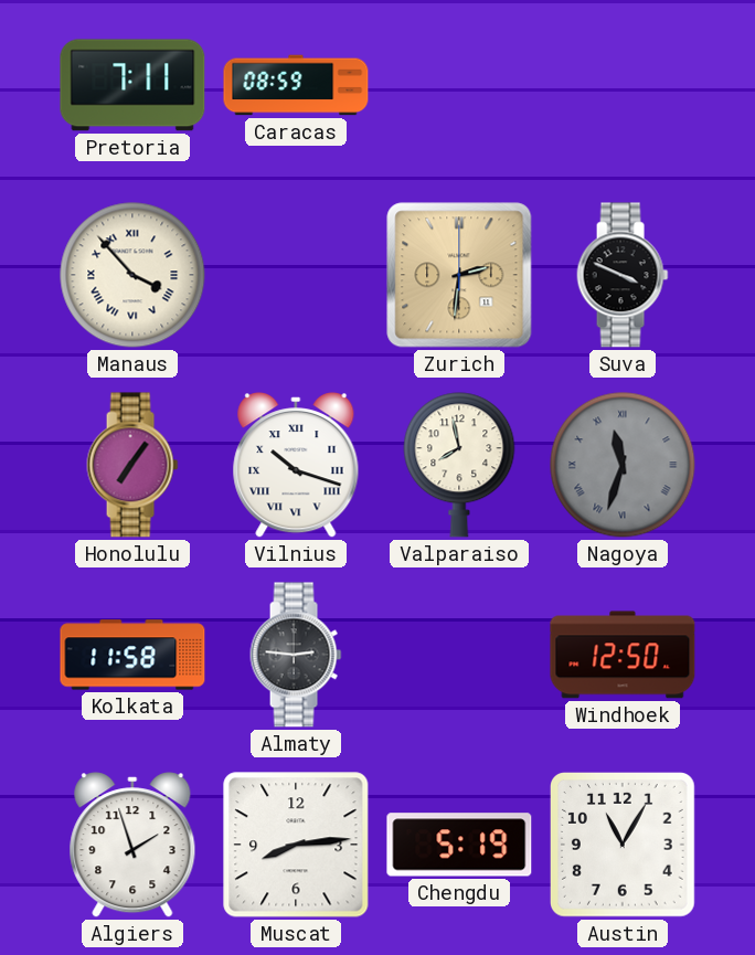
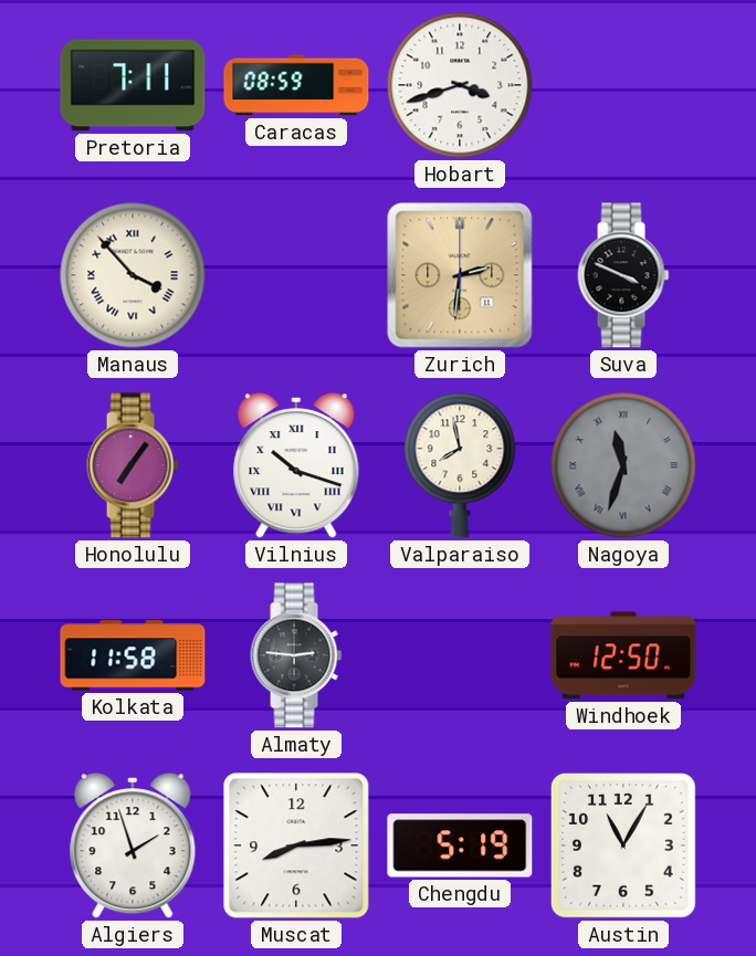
Hobart: none -> 3:42 (460, 85)
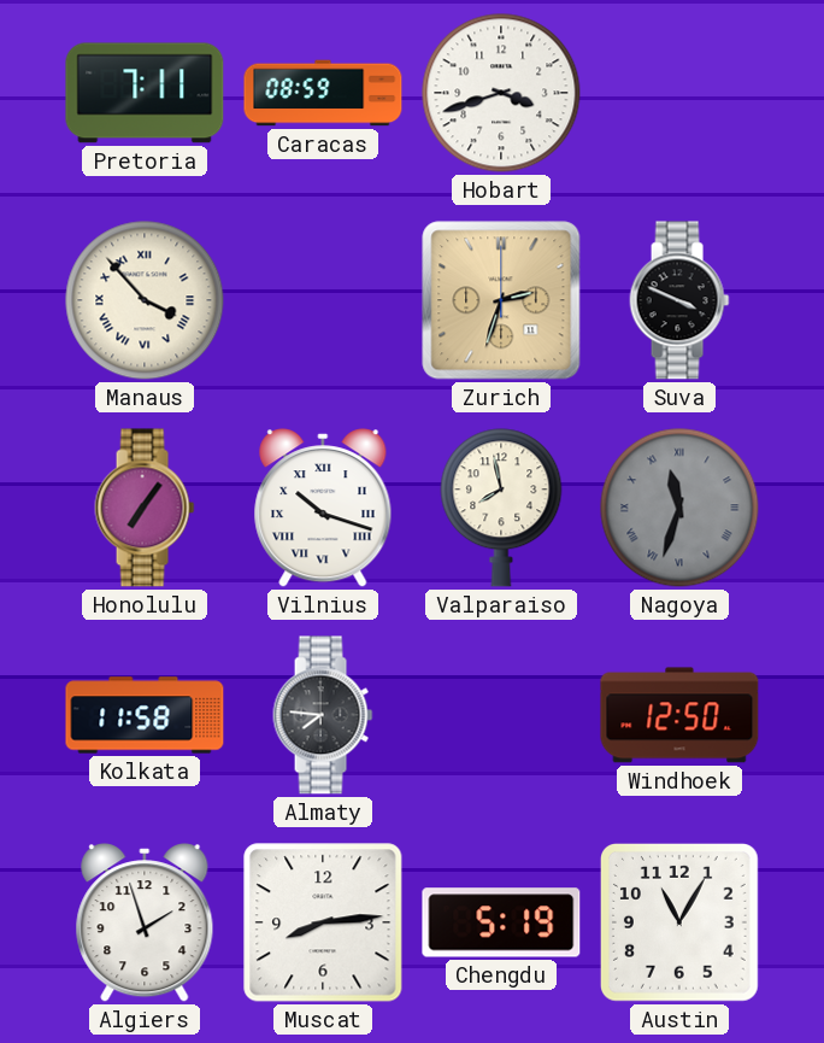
Zurich: 2:31 -> 2:33 (501, 300)
Almaty: 2:46 -> 7:46 (323, 715)
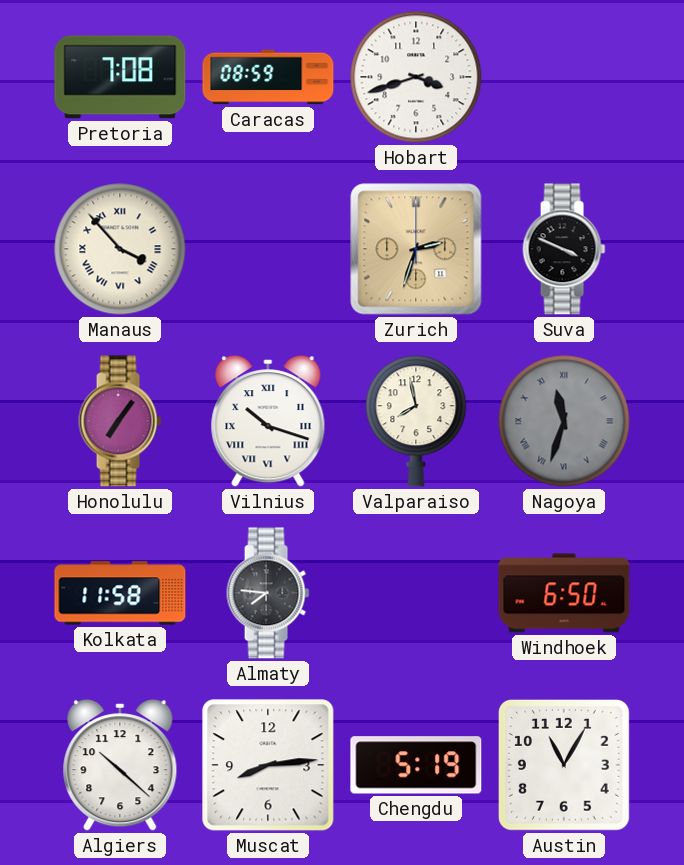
Pretoria: 7:11 -> 7:08 (120, 77)
Windhoek: 12:50 -> 6:50 (564, 593)
Algiers: 1:57 -> 10:22 (120, 766)
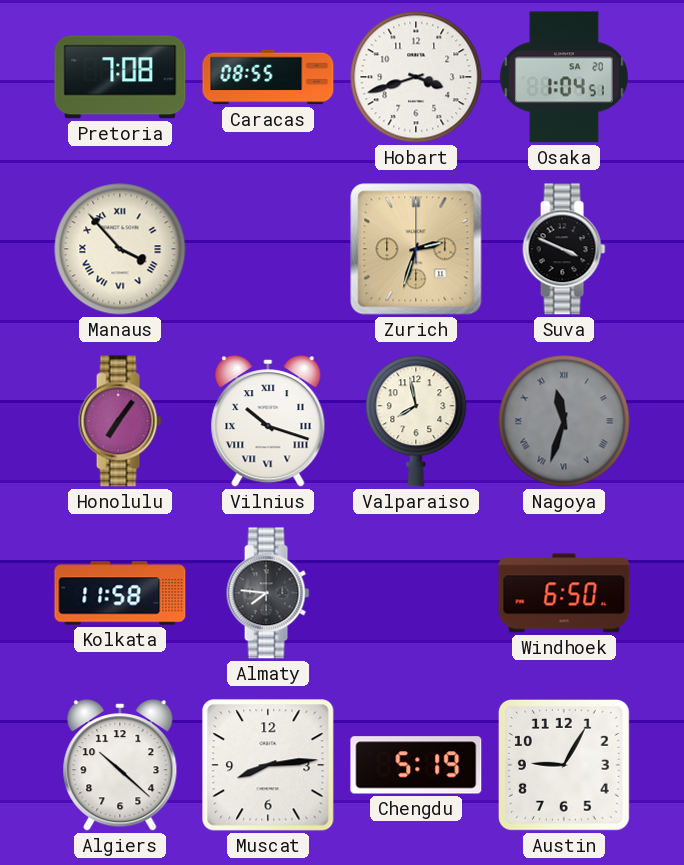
Caracas: 08:59 -> 08:55 (268, 77)
Osaka: none -> 1:04 (564, 77)
Austin: 11:05 -> 9:05 (565, 766)
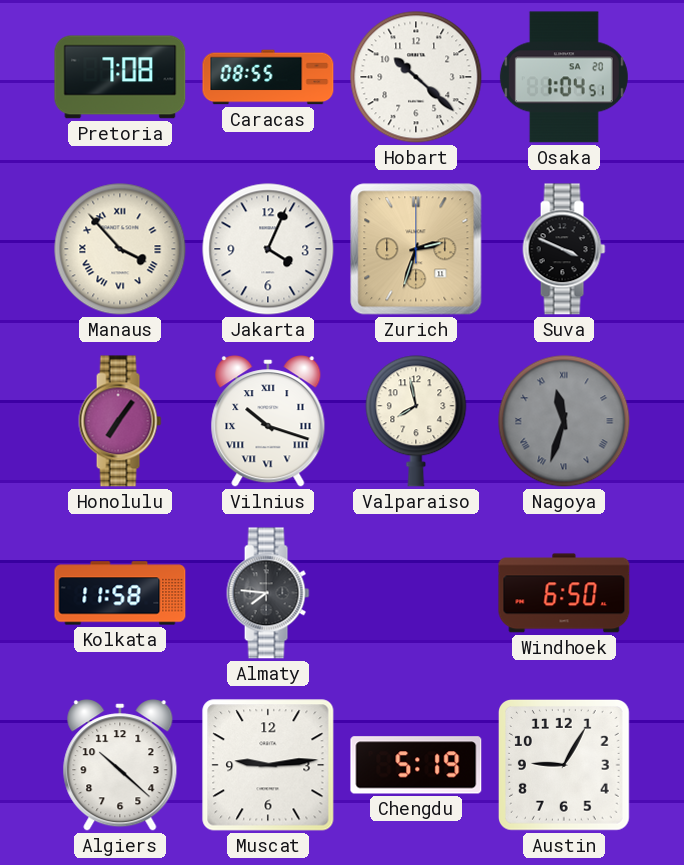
Hobart: 3:42 -> 10:22 (416, 77)
Jakarta: none -> 4:04 (268, 249)
Muscat: 8:14 -> 9:14 (268, 765)
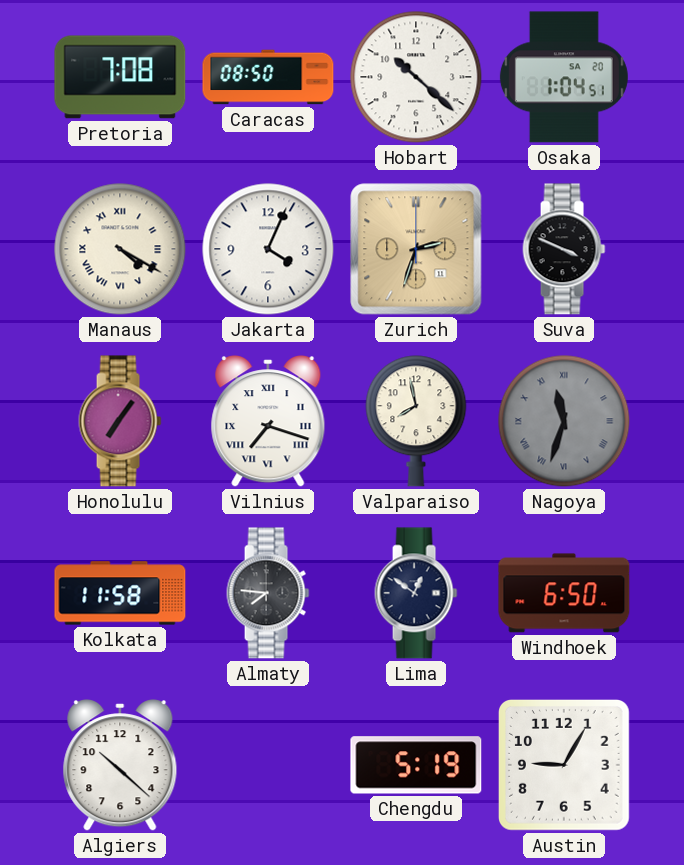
Caracas: 08:55 -> 08:50 (268, 77)
Manaus: 3:53 -> 4:20 (120, 249)
Vilnius: 10:18 -> 7:18 (268, 422)
Lima: none -> 12:51 (416, 593)
Muscat: 9:14 -> none (268, 765)
